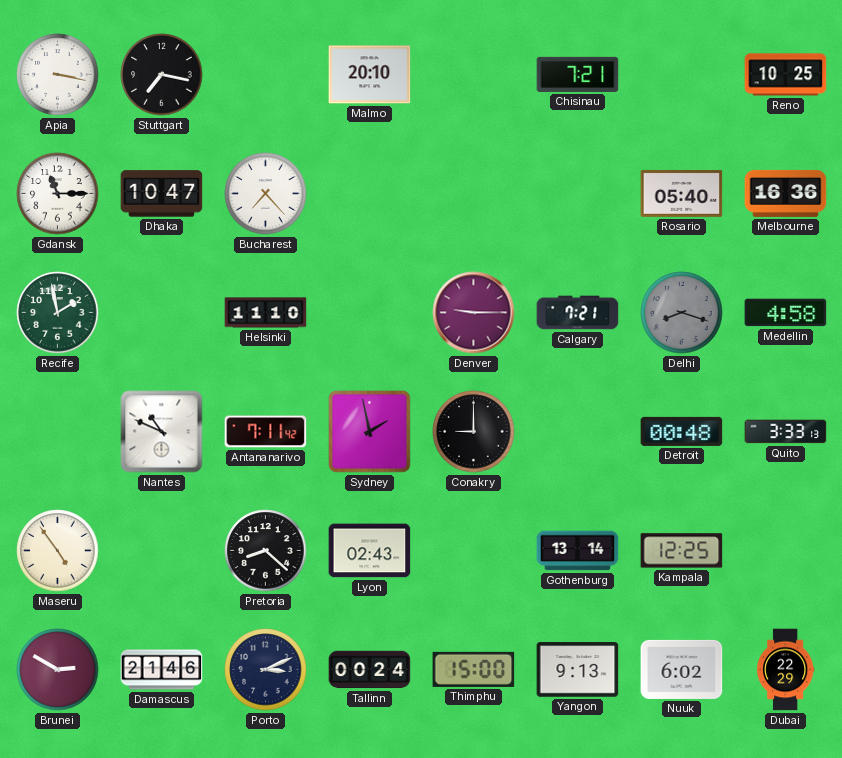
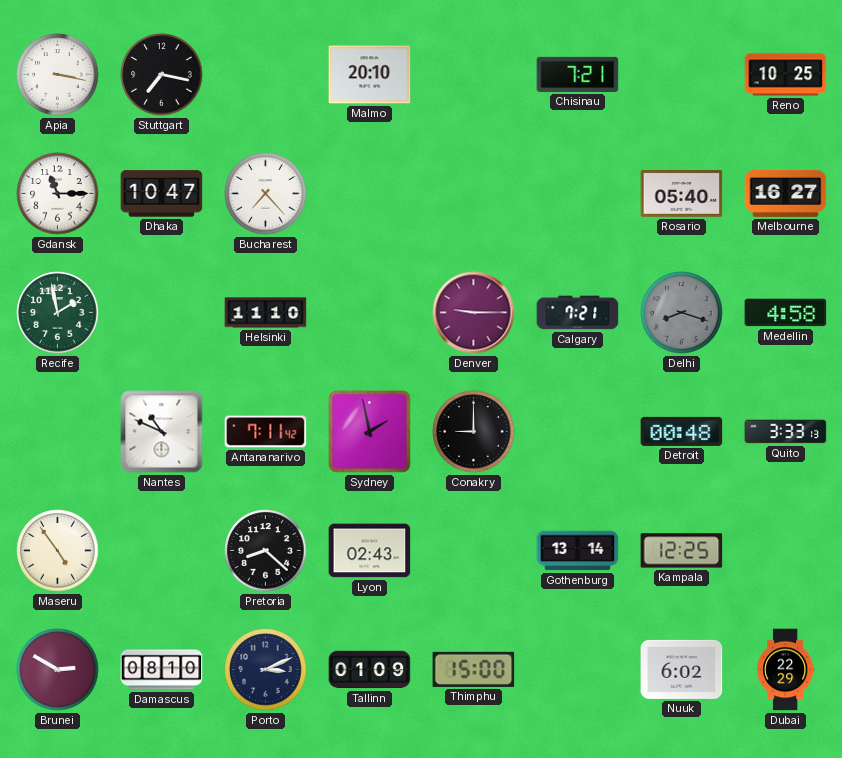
Melbourne: 16:36 -> 16:27 (786, 193)
Damascus: 21:46 -> 08:10 (162, 670)
Tallinn: 00:24 -> 01:09 (370, 670)
Yangon: 9:13 -> none (578, 670)
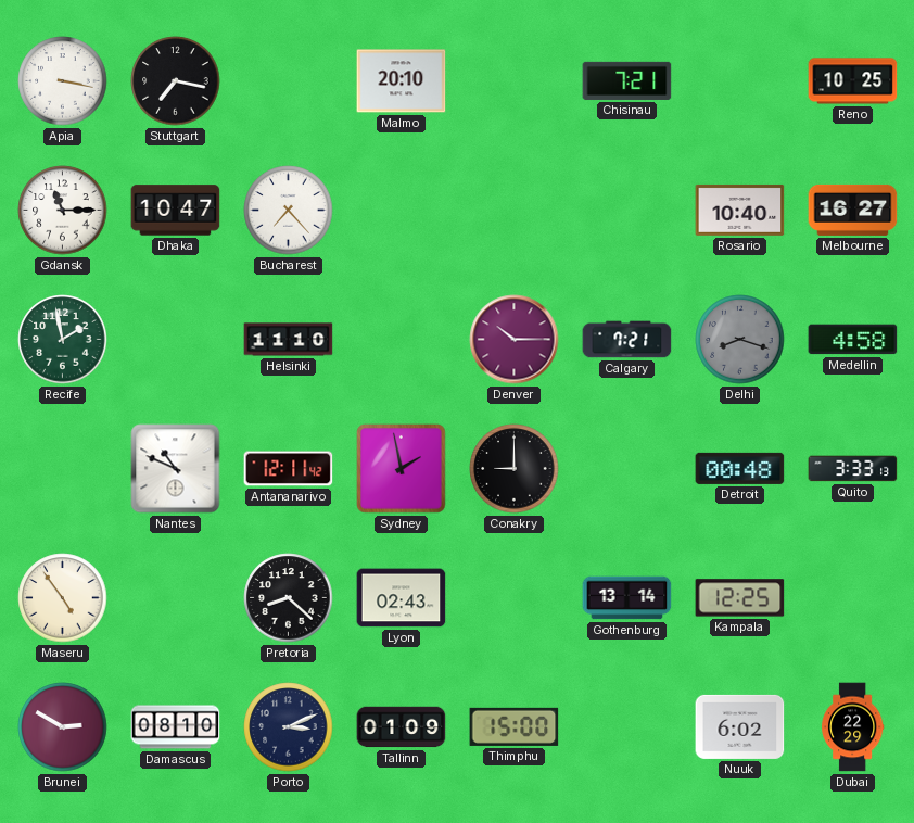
Rosario: 05:40 -> 10:40 (740, 210)
Denver: 9:15 -> 10:15 (515, 340)
Antananarivo: 7:11 -> 12:11 (289, 469)
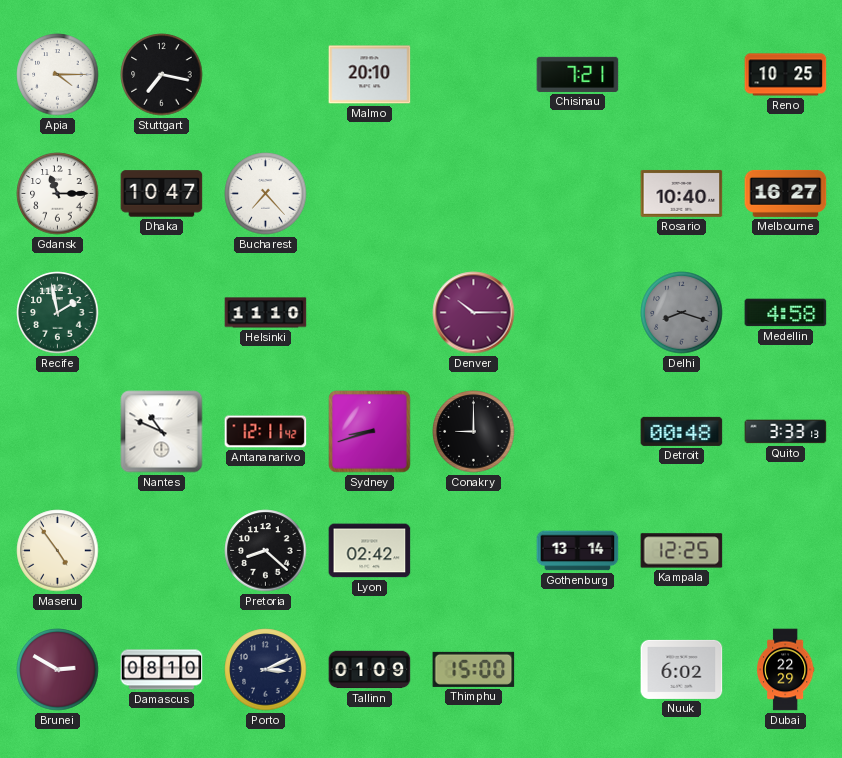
Apia: 3:17 -> 4:15 (58, 75)
Calgary: 7:21 -> none (627, 340)
Sydney: 1:58 -> 8:42 (370, 432)
Lyon: 02:43 -> 02:42 (370, 551)
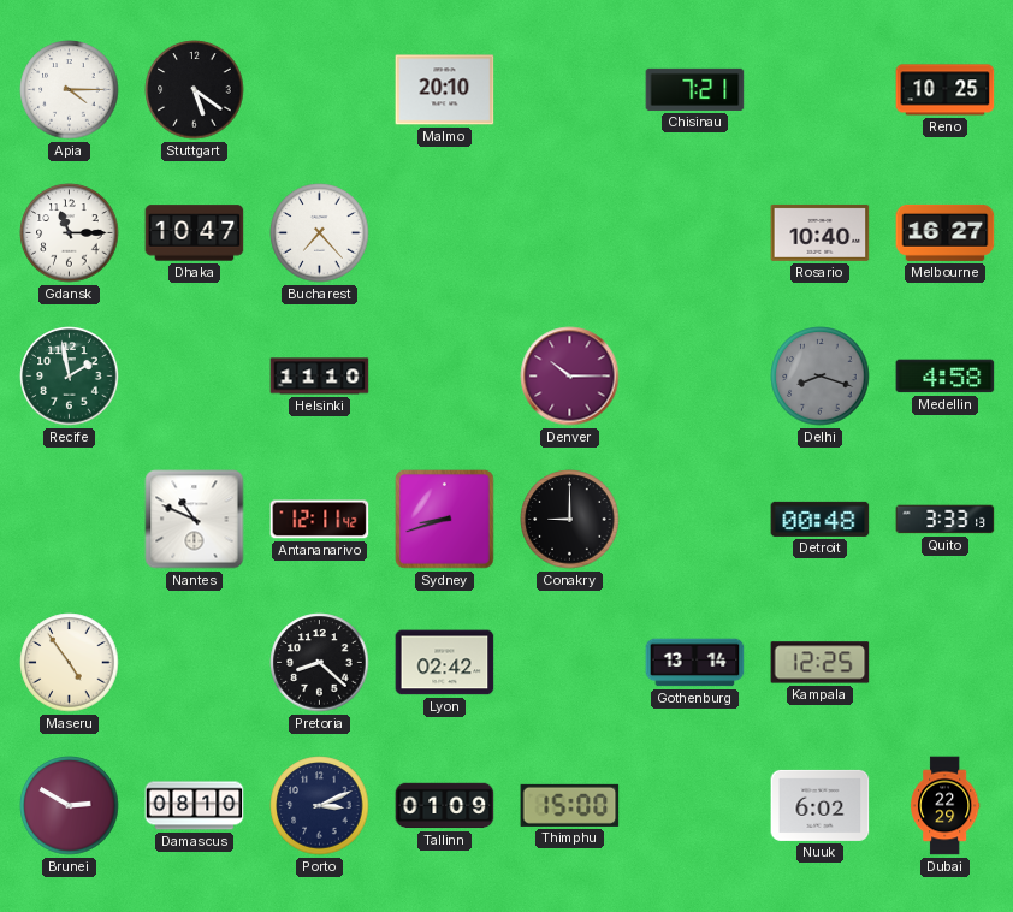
Stuttgart: 7:17 -> 5:21 (195, 90)
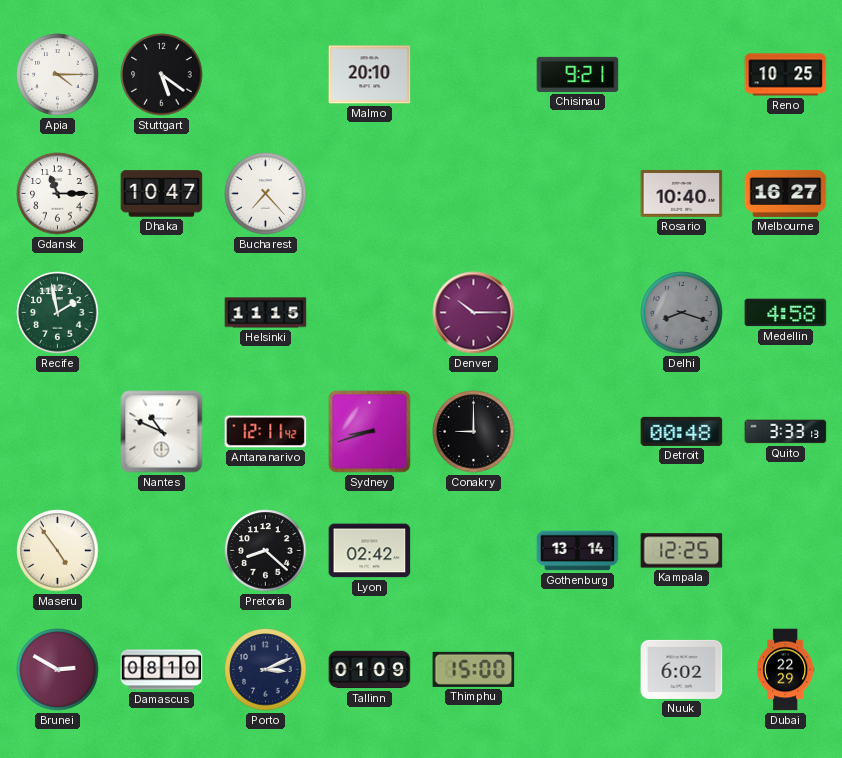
Chisinau: 7:21 -> 9:21 (578, 74)
Helsinki: 11:10 -> 11:15 (266, 313)
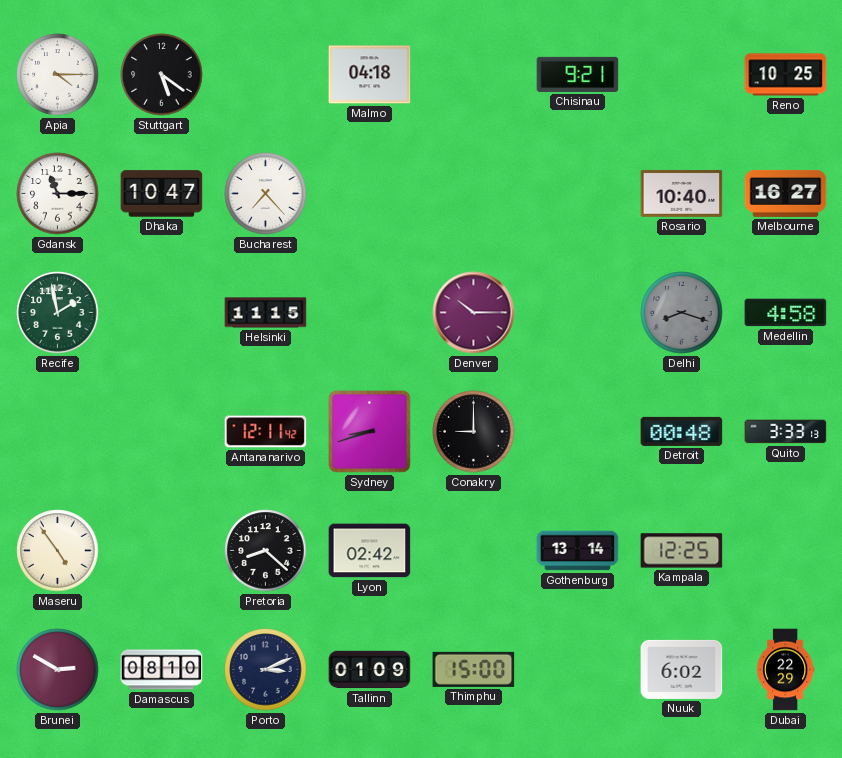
Malmo: 20:10 -> 04:18 (370, 75)
Nantes: 10:49 -> none (162, 432)
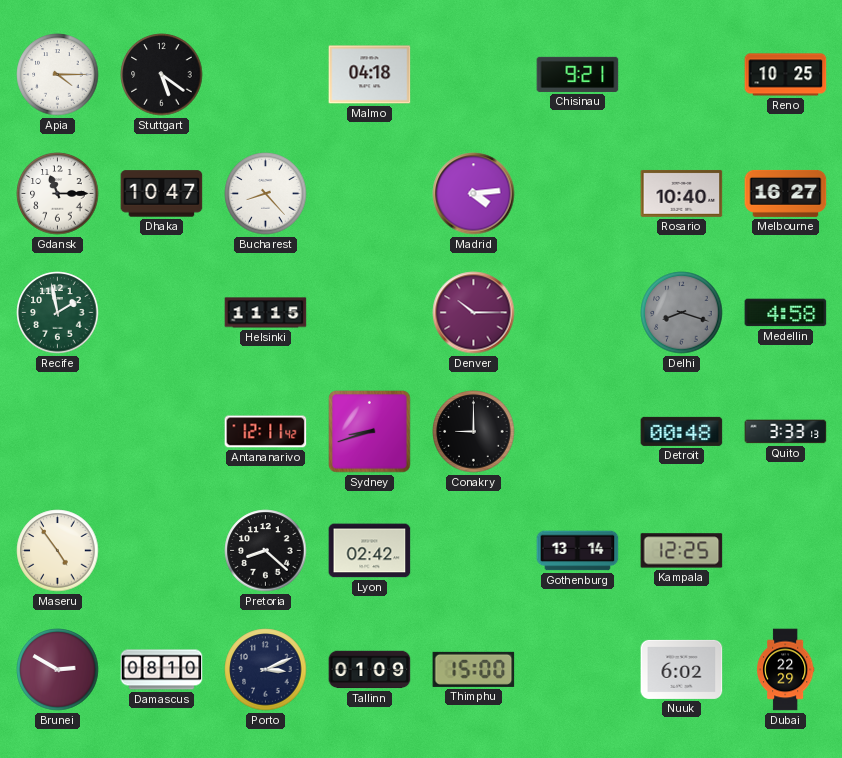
Bucharest: 7:23 -> 8:23 (266, 194)
Madrid: none -> 4:14 (474, 194)
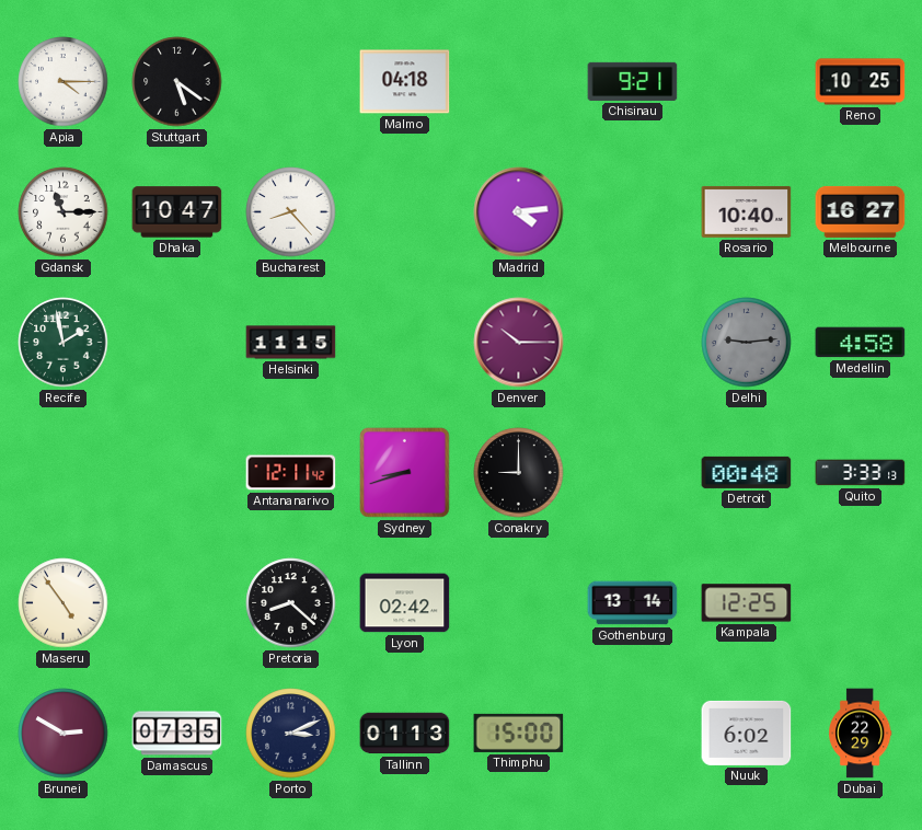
Delhi: 8:18 -> 9:14 (747, 343)
Damascus: 08:10 -> 07:35 (177, 734)
Tallinn: 01:09 -> 01:13 (405, 734)
